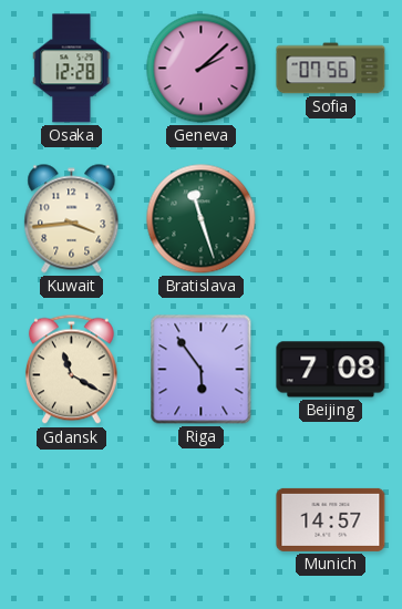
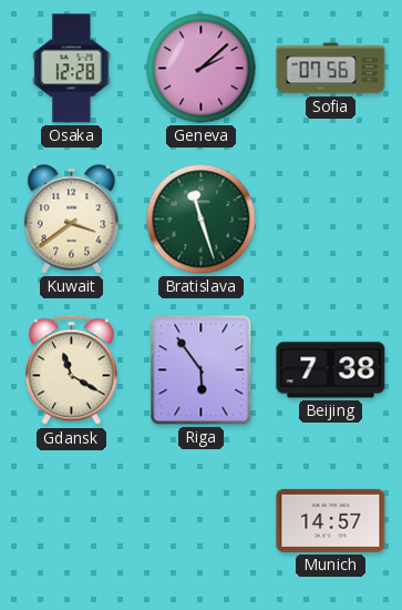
Kuwait: 3:44 -> 3:39 (72, 220)
Beijing: 7:08 -> 7:38 (331, 370)
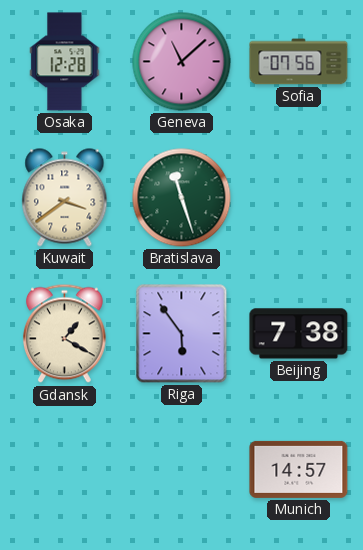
Geneva: 2:08 -> 11:08 (182, 62)
Gdansk: 11:20 -> 1:20 (65, 334)
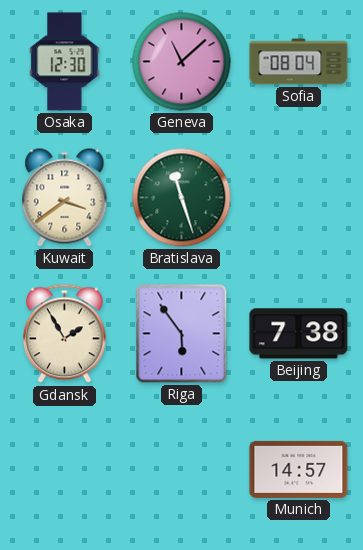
Osaka: 12:28 -> 12:30 (65, 62)
Sofia: 07:56 -> 08:04 (299, 62)
Gdansk: 1:20 -> 1:55 (65, 334)
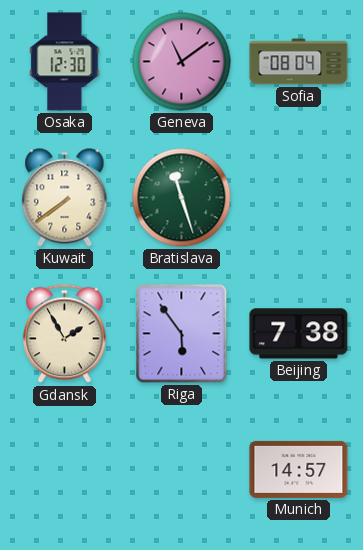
Geneva: 11:08 -> 11:09 (182, 62)
Kuwait: 3:39 -> 7:39 (65, 198)
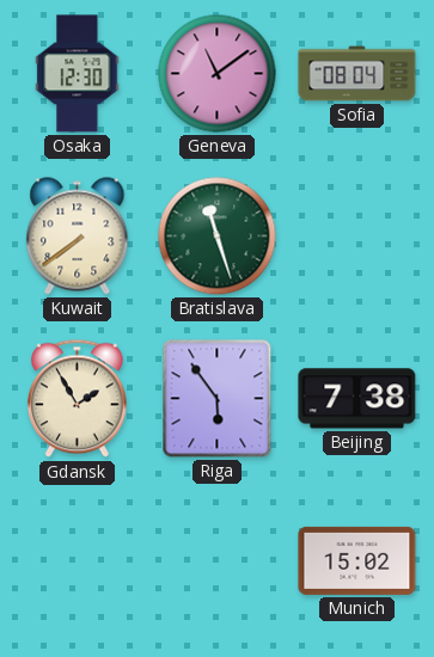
Munich: 14:57 -> 15:02 (357, 560)
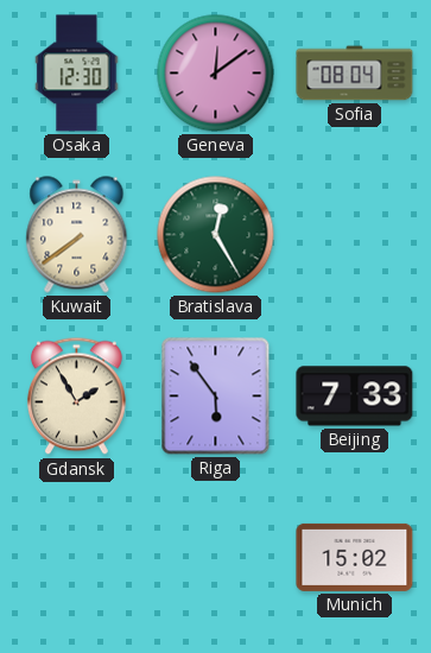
Geneva: 11:09 -> 12:09 (216, 74)
Bratislava: 11:27 -> 12:25 (216, 235)
Beijing: 7:38 -> 7:33 (355, 397)
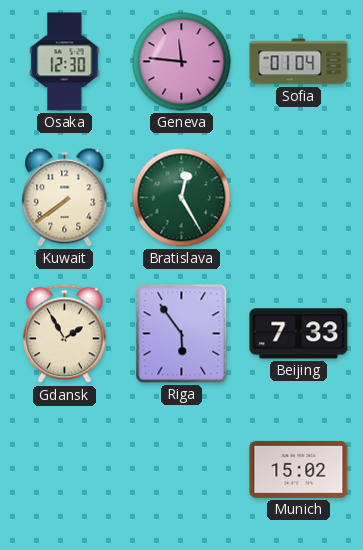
Geneva: 12:09 -> 11:46 (182, 62)
Sofia: 08:04 -> 01:04 (299, 62)
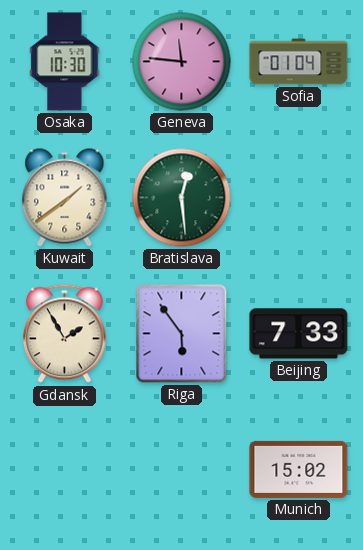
Osaka: 12:30 -> 10:30 (65, 62)
Kuwait: 7:39 -> 1:39 (65, 198)
Bratislava: 12:25 -> 12:29 (182, 198)
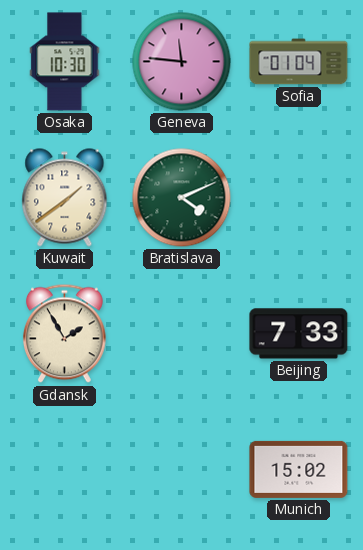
Bratislava: 12:29 -> 4:11 (182, 198)
Riga: 5:54 -> none (182, 334)
